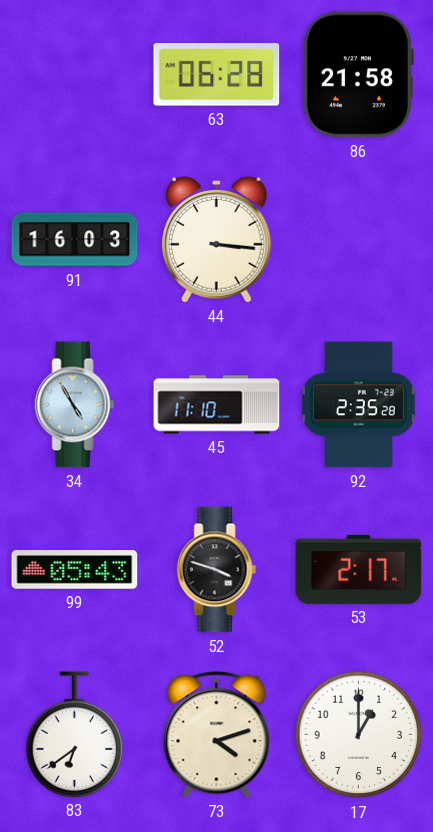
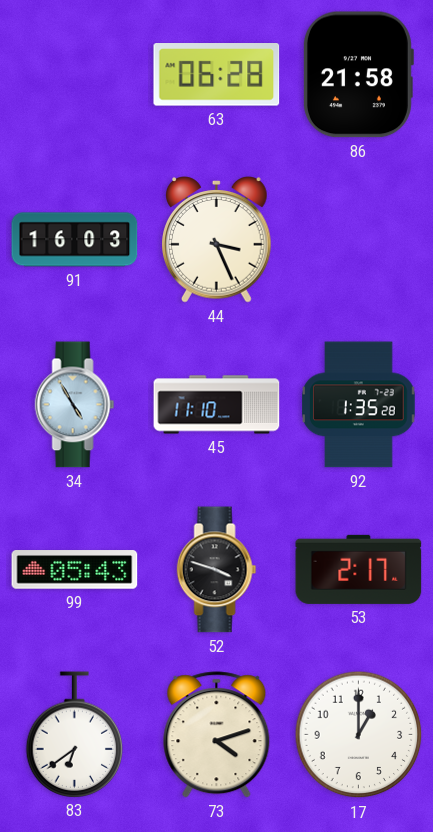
44: 3:16 -> 3:26 (217, 240)
92: 2:35 -> 1:35 (359, 405)
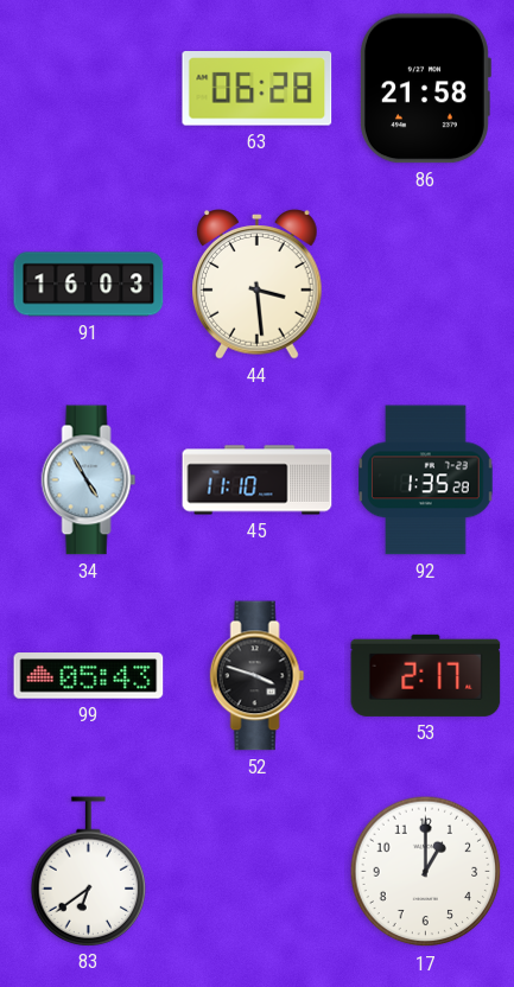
44: 3:26 -> 3:29 (258, 285)
73: 4:12 -> none (217, 735)
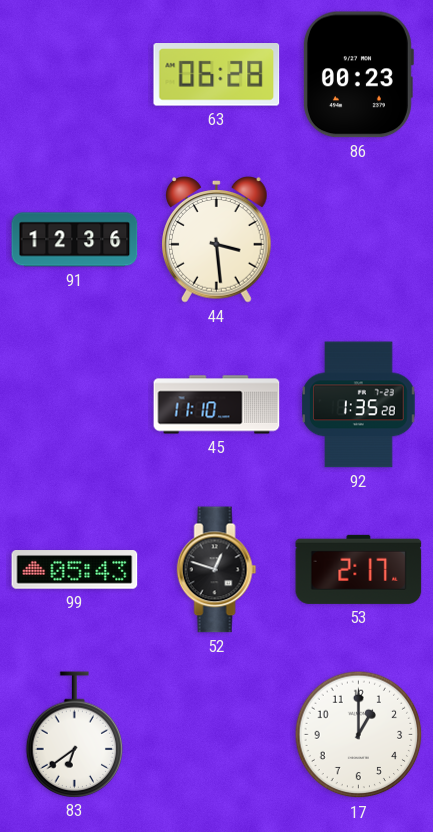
86: 21:58 -> 00:23 (358, 75)
91: 16:03 -> 12:36 (75, 240)
34: 4:55 -> none (89, 480)
52: 3:48 -> 12:48 (217, 570)
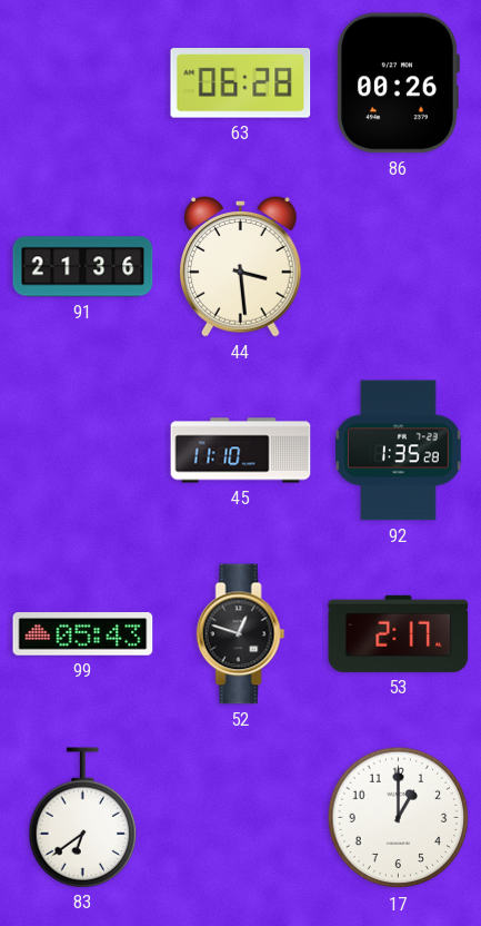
86: 00:23 -> 00:26 (398, 83)
91: 12:36 -> 21:36 (83, 267)
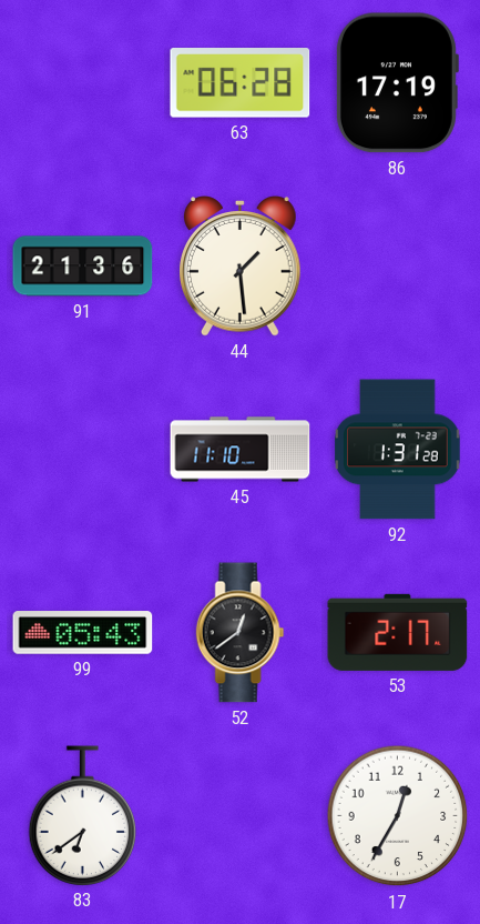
86: 00:26 -> 17:19 (397, 83)
44: 3:29 -> 1:29 (241, 267)
92: 1:35 -> 1:31 (398, 450)
52: 12:48 -> 12:39 (241, 633)
17: 1:00 -> 12:35 (398, 816)
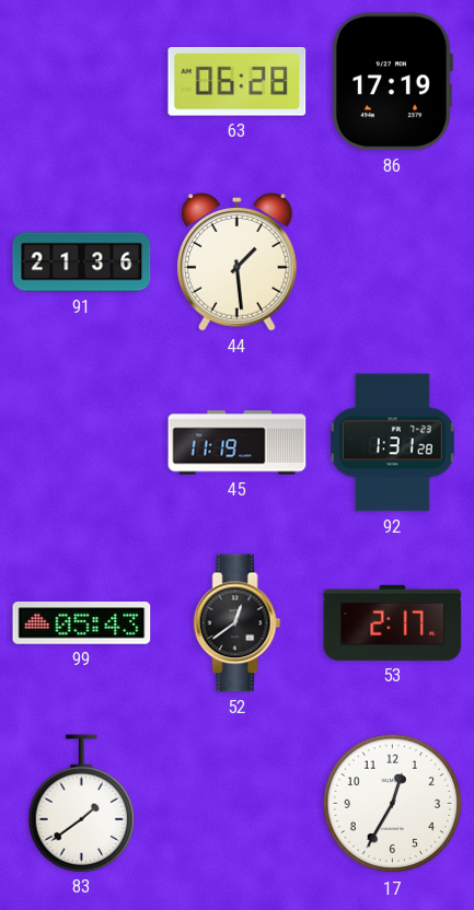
45: 11:10 -> 11:19 (238, 443)
83: 6:39 -> 1:39 (82, 803)
